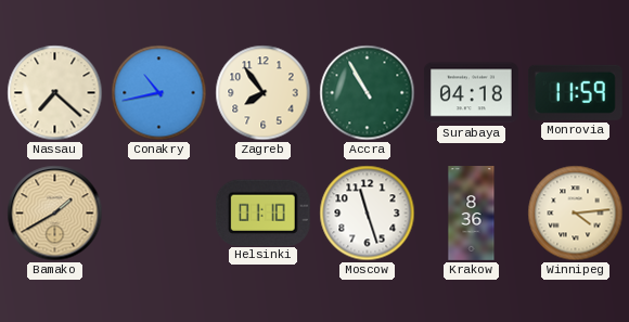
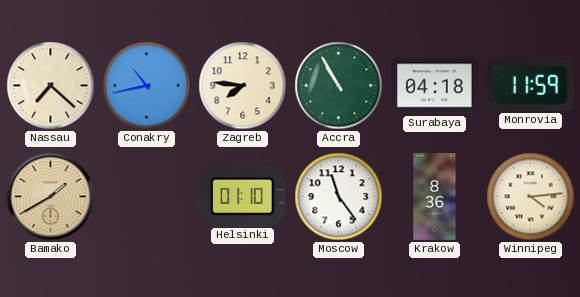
Zagreb: 7:54 -> 7:46 (243, 86)
Moscow: 11:27 -> 11:24 (339, 197)
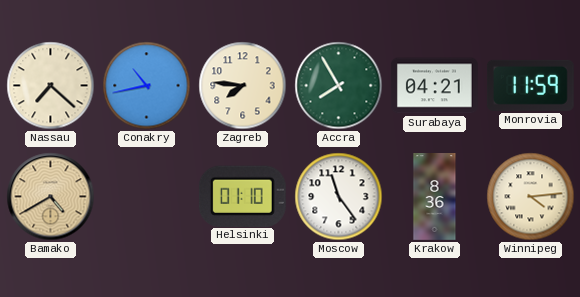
Accra: 10:55 -> 7:55 (339, 86)
Surabaya: 04:18 -> 04:21 (435, 86)
Bamako: 1:40 -> 4:40 (51, 197)
